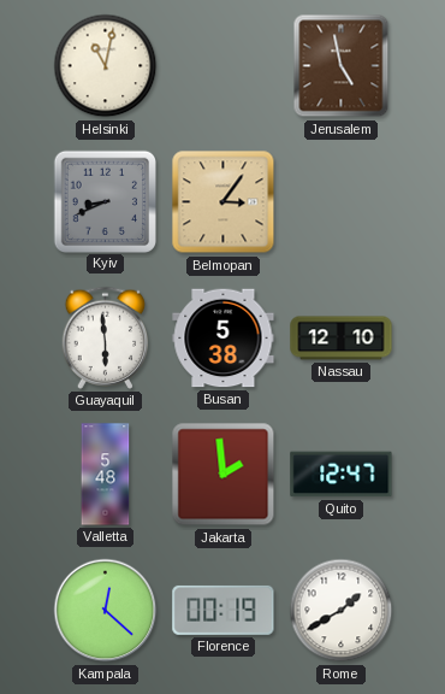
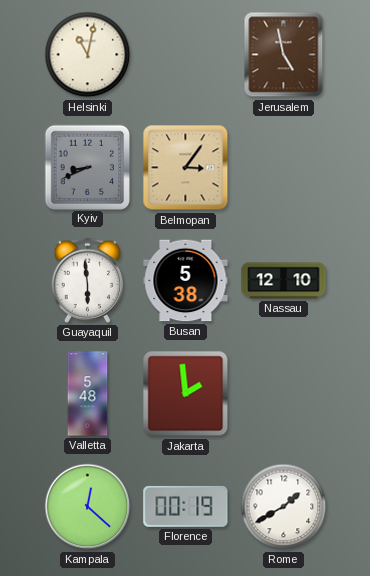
Quito: 12:47 -> none (342, 475)
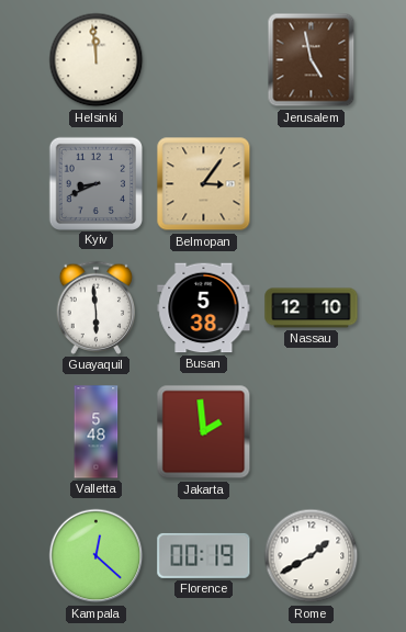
Helsinki: 11:02 -> 11:59 (97, 60)
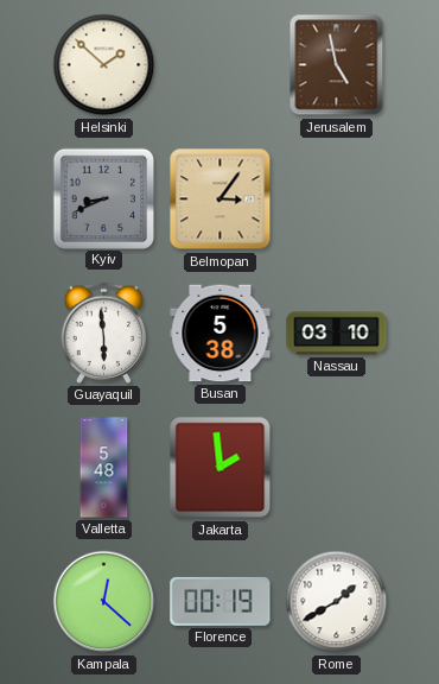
Helsinki: 11:59 -> 1:52 (104, 65)
Nassau: 12:10 -> 03:10 (337, 334)
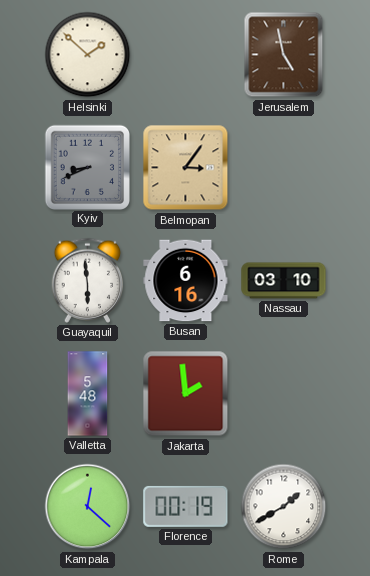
Busan: 5:38 -> 6:16 (186, 281)
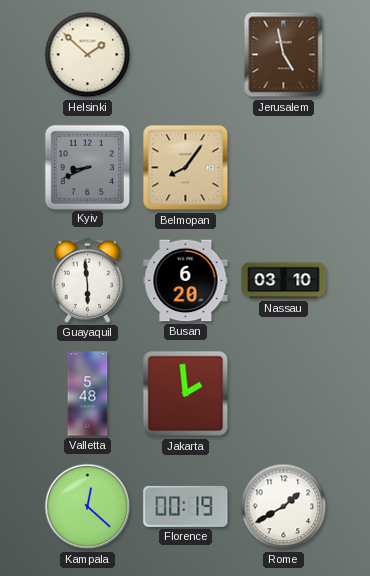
Belmopan: 3:06 -> 8:06 (186, 168)
Busan: 6:16 -> 6:20 (186, 281)
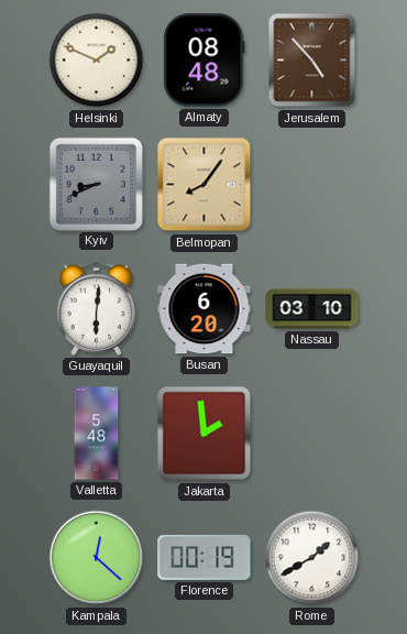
Helsinki: 1:52 -> 1:49 (97, 61)
Almaty: none -> 08:48 (205, 61)
Jerusalem: 4:58 -> 4:53 (312, 61)
Guayaquil: 5:59 -> 6:01 (97, 308)
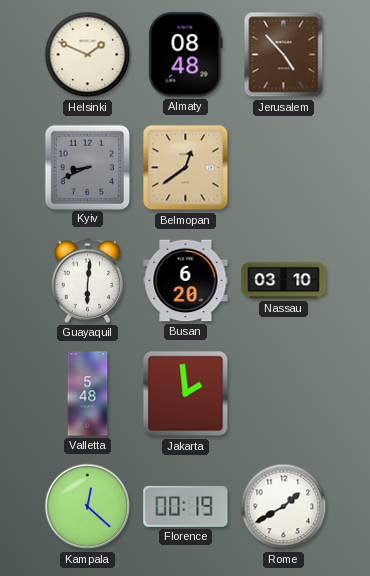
Belmopan: 8:06 -> 12:39 (186, 168)
